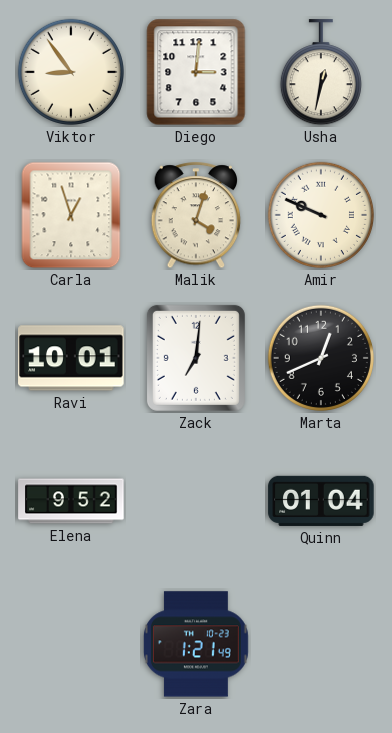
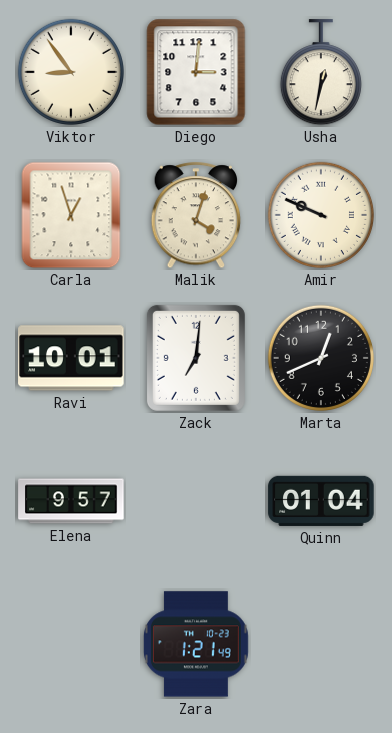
Elena: 9:52 -> 9:57 (71, 501)
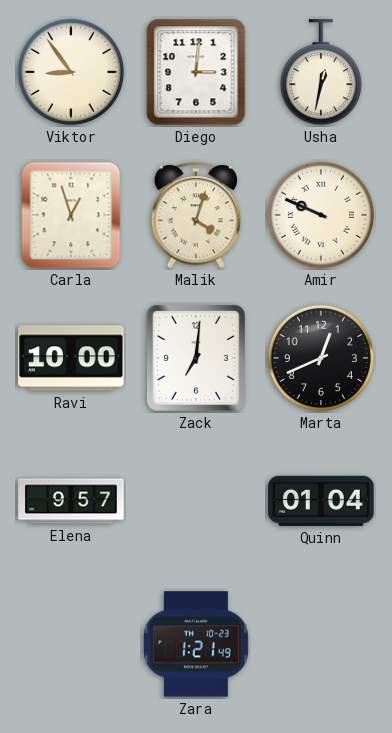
Ravi: 10:01 -> 10:00 (71, 358)
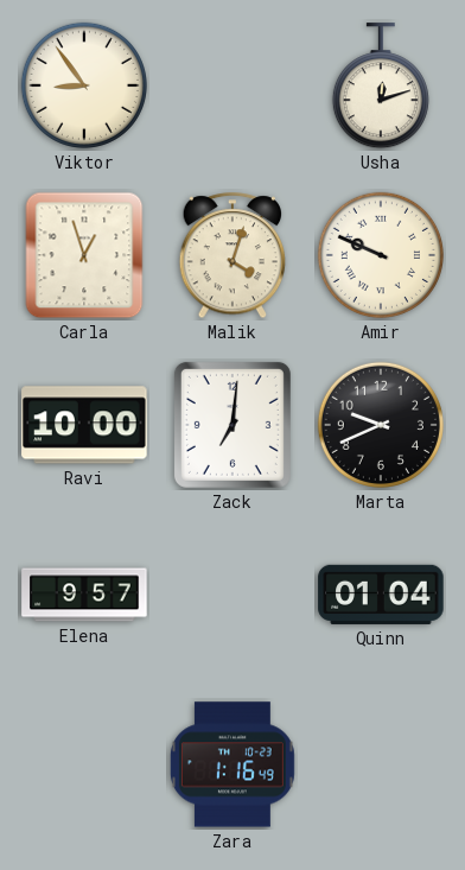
Diego: 3:01 -> none (196, 72)
Usha: 12:32 -> 12:12 (381, 87)
Marta: 12:41 -> 9:41 (381, 425)
Zara: 1:21 -> 1:16 (232, 764)
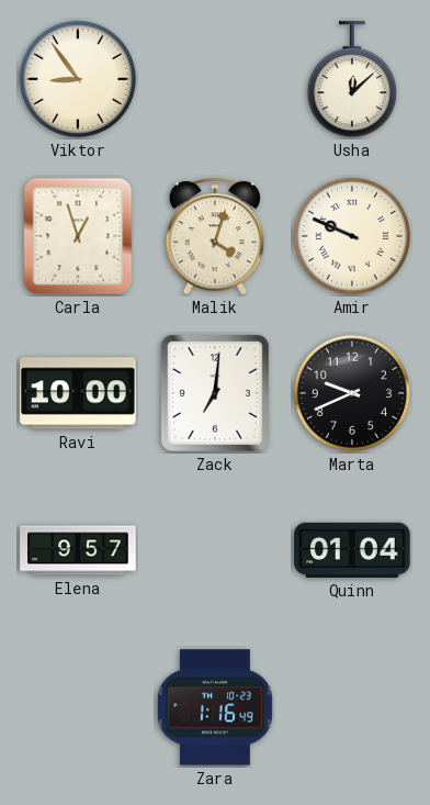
Usha: 12:12 -> 12:08 (352, 80)
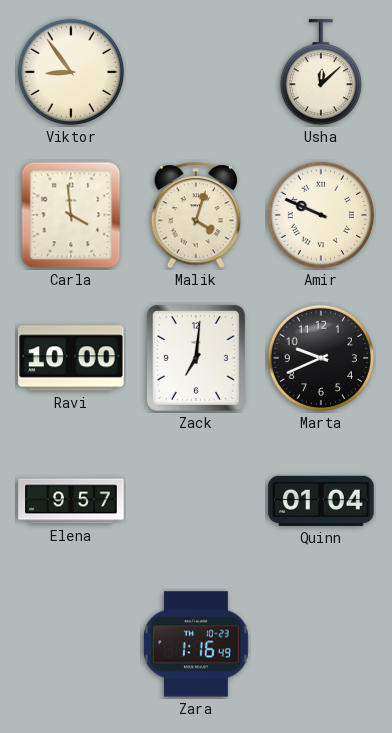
Carla: 12:57 -> 3:59 (71, 215)
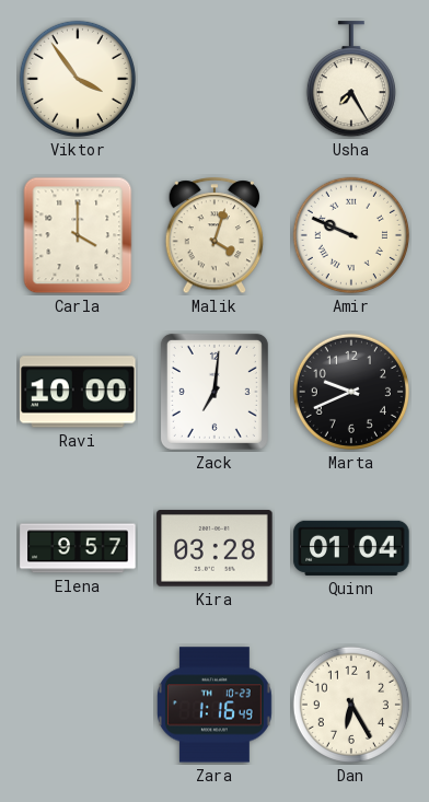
Viktor: 8:54 -> 3:54 (78, 79)
Usha: 12:08 -> 7:25 (351, 80)
Carla: 3:59 -> 4:00 (78, 235)
Kira: none -> 03:28 (215, 548)
Dan: none -> 6:25 (351, 705)
